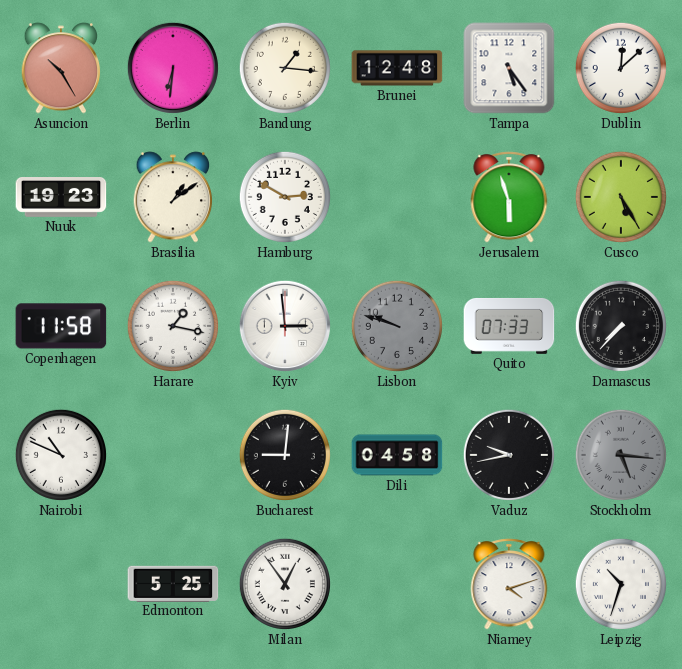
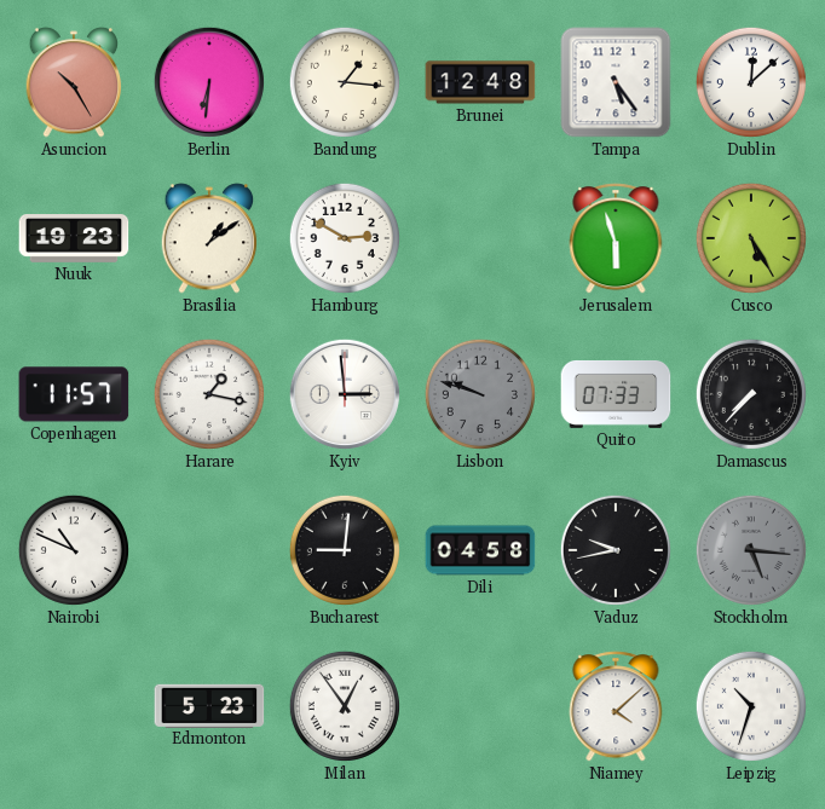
Copenhagen: 11:58 -> 11:57 (74, 394)
Edmonton: 5:25 -> 5:23 (209, 705)
Niamey: 4:12 -> 4:08 (616, 706)
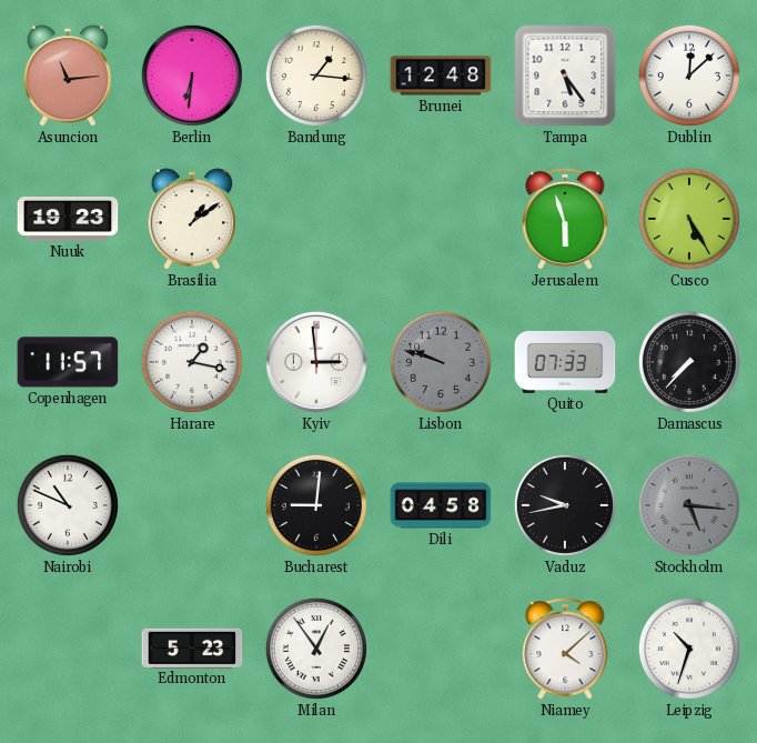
Asuncion: 10:25 -> 11:14 (68, 76)
Hamburg: 2:50 -> none (345, 238)
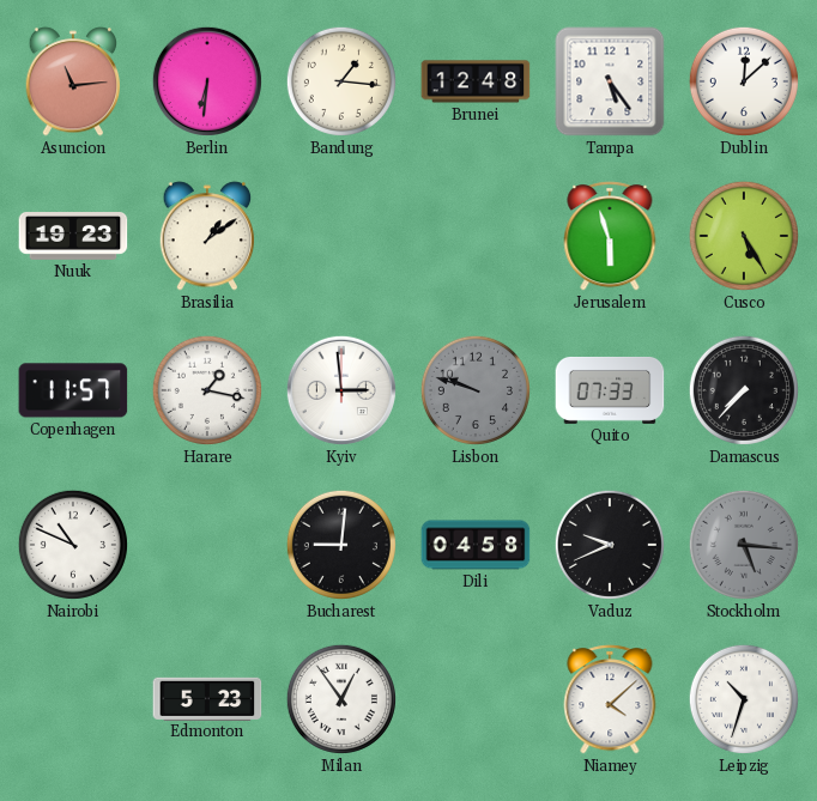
Vaduz: 9:43 -> 9:41 (610, 545)
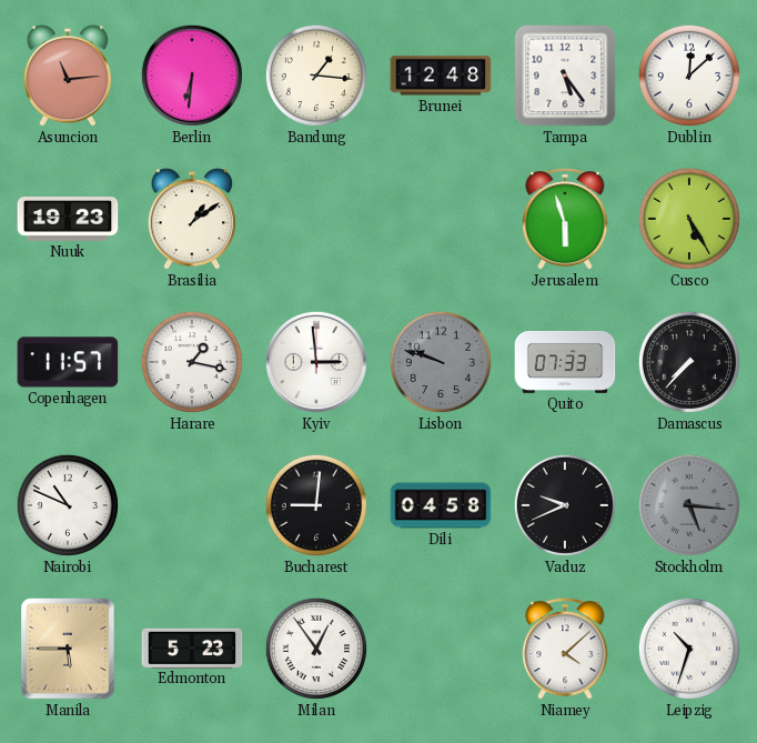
Manila: none -> 5:45 (68, 649)
